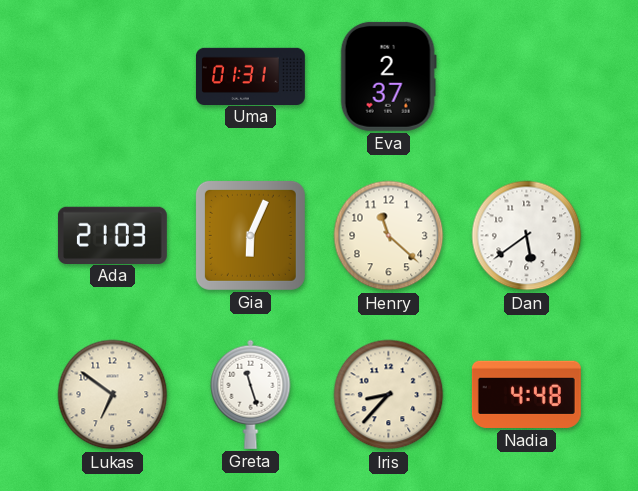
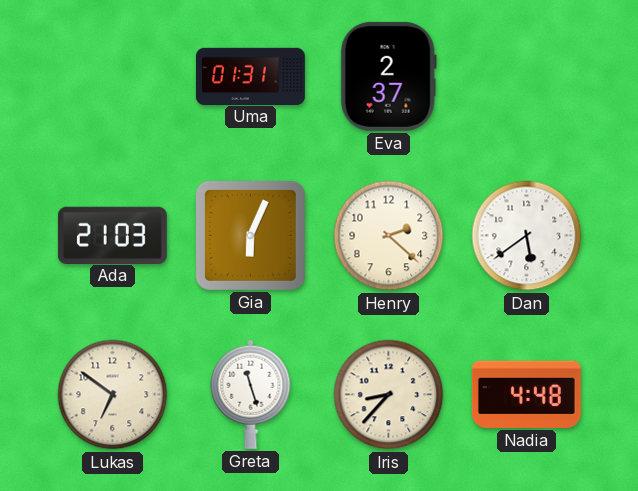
Henry: 11:22 -> 2:22 (389, 236)
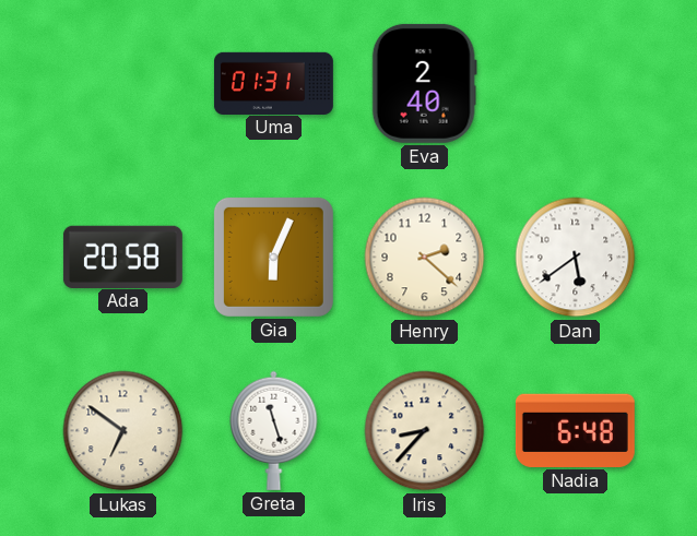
Eva: 2:37 -> 2:40 (424, 83)
Ada: 21:03 -> 20:58 (122, 257)
Nadia: 4:48 -> 6:48 (575, 430)
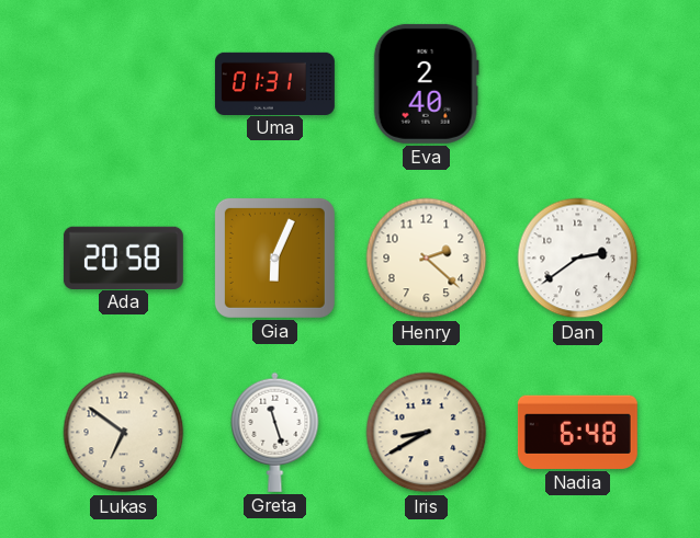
Dan: 5:39 -> 2:39 (578, 259)
Iris: 8:37 -> 8:40 (427, 433)
